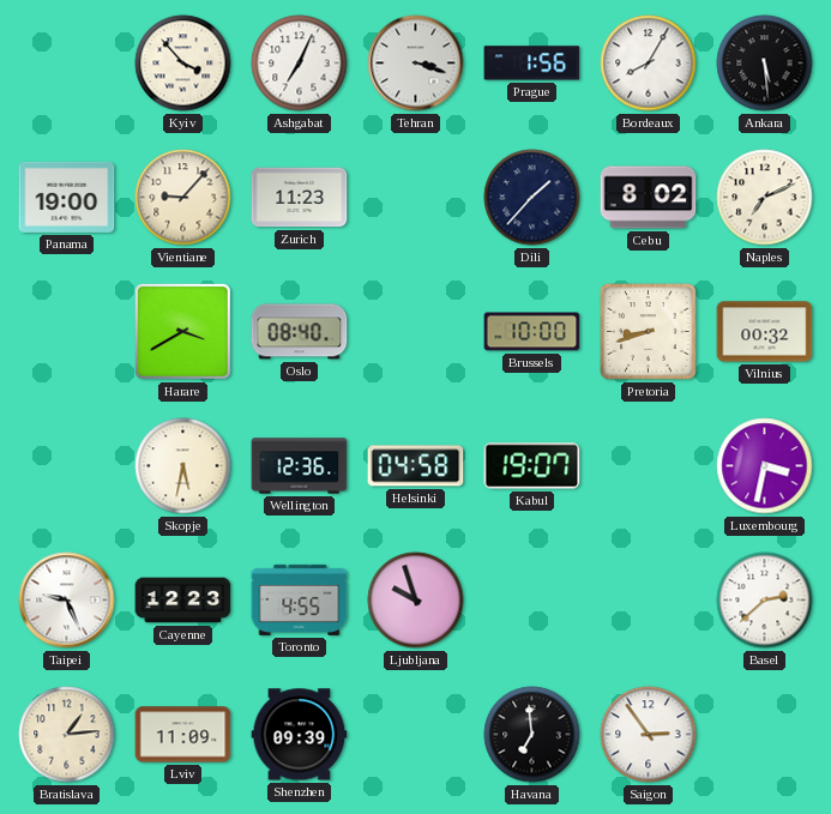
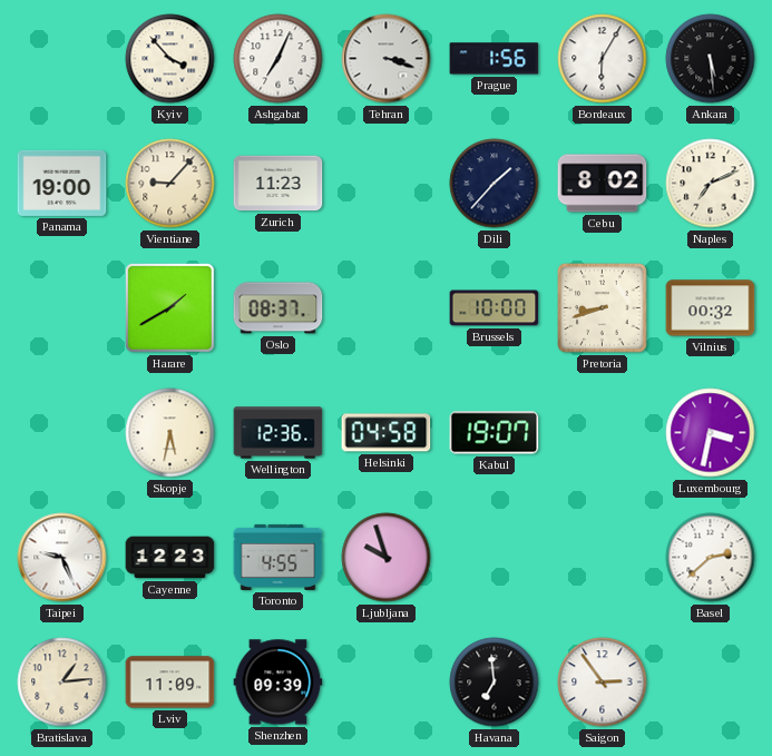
Bordeaux: 8:05 -> 6:05 (603, 59)
Harare: 3:40 -> 1:40 (169, 307)
Oslo: 08:40 -> 08:37 (278, 308)
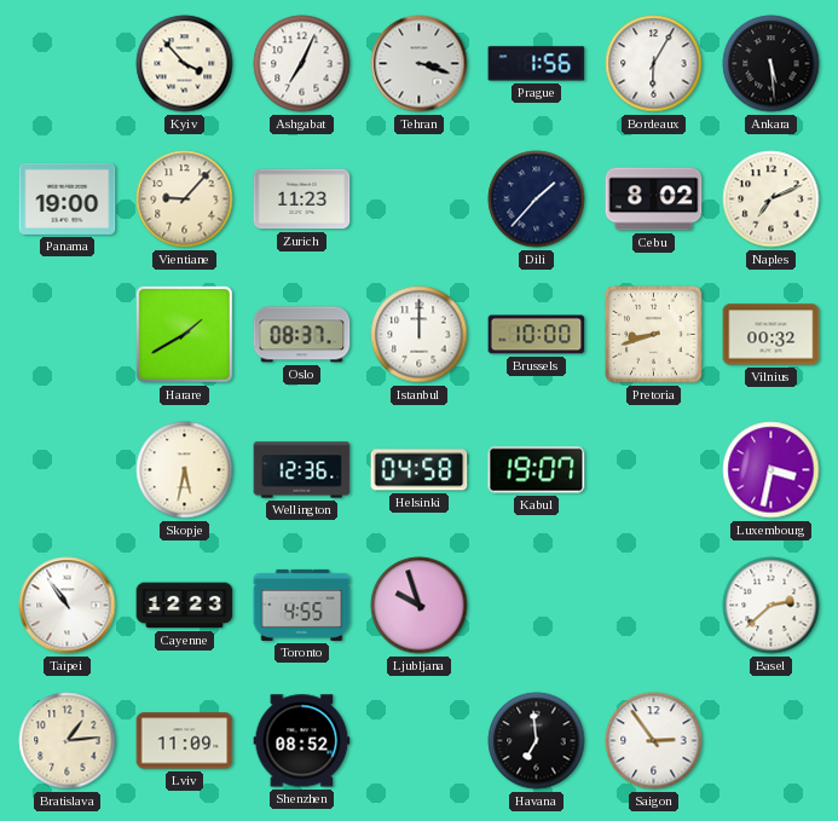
Istanbul: none -> 12:00 (420, 335)
Taipei: 9:26 -> 10:54 (68, 606)
Shenzhen: 09:39 -> 08:52 (302, 741)
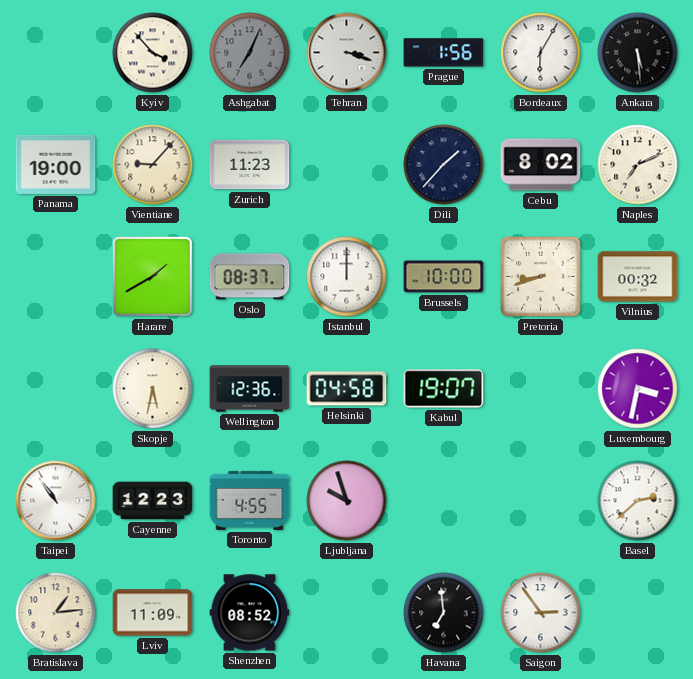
Ashgabat dial: white -> grey (250, 53)
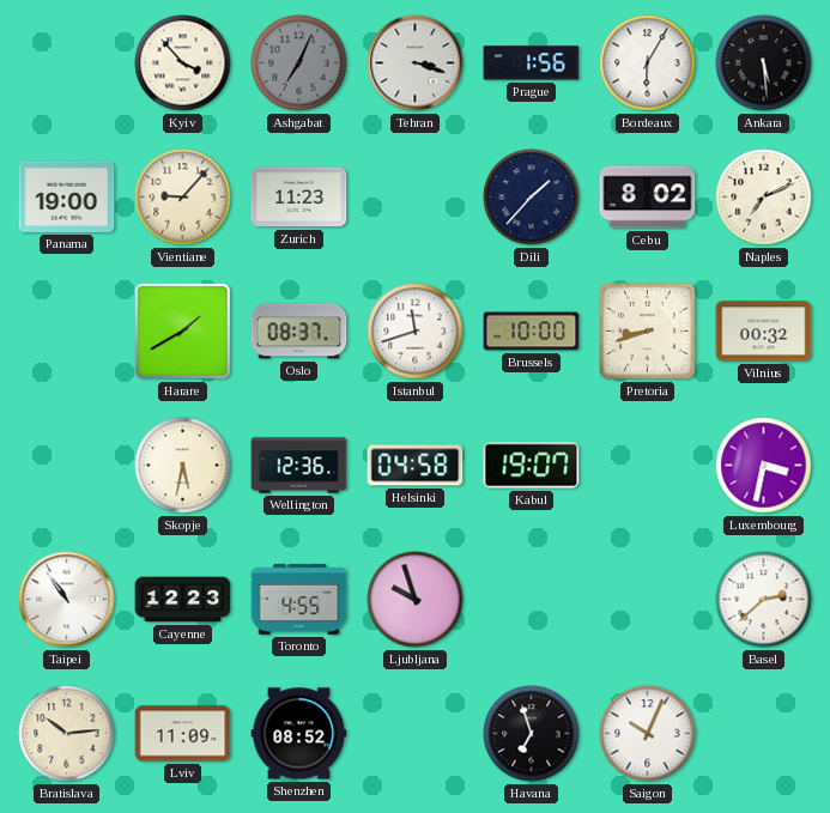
Istanbul: 12:00 -> 11:42 (416, 332)
Bratislava: 1:14 -> 10:14 (67, 734)
Havana: 6:59 -> 6:57 (532, 734)
Saigon: 2:54 -> 10:04 (648, 734)
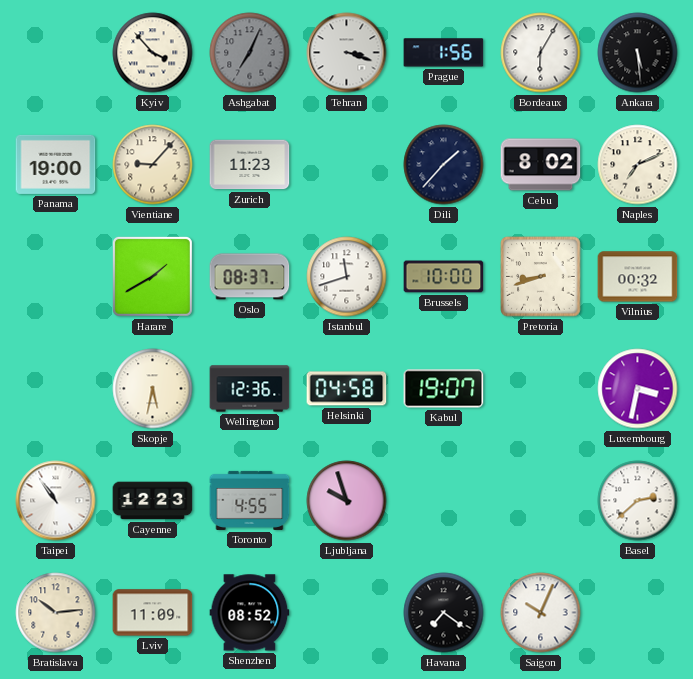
Havana: 6:57 -> 7:21 (444, 613)
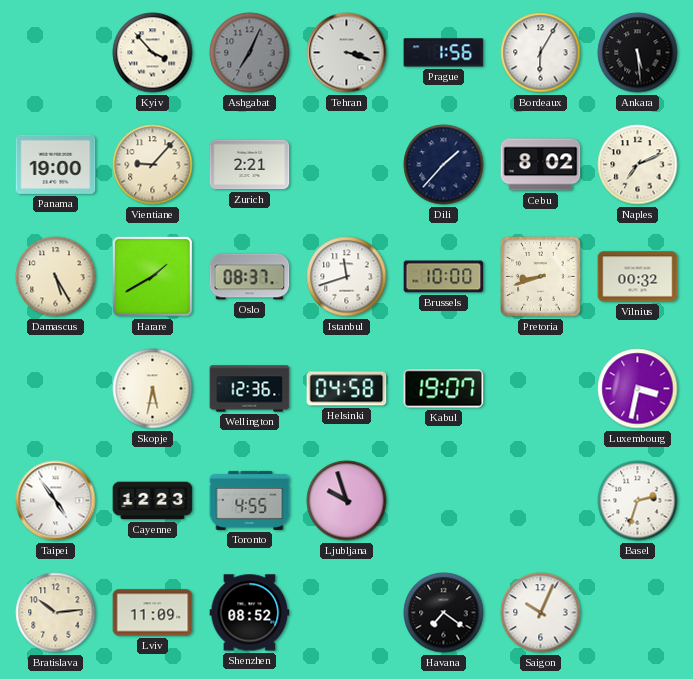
Zurich: 11:23 -> 2:21 (250, 165)
Damascus: none -> 5:25 (56, 277)
Taipei: 10:54 -> 4:54 (56, 501)
Basel: 2:38 -> 2:33 (638, 501)
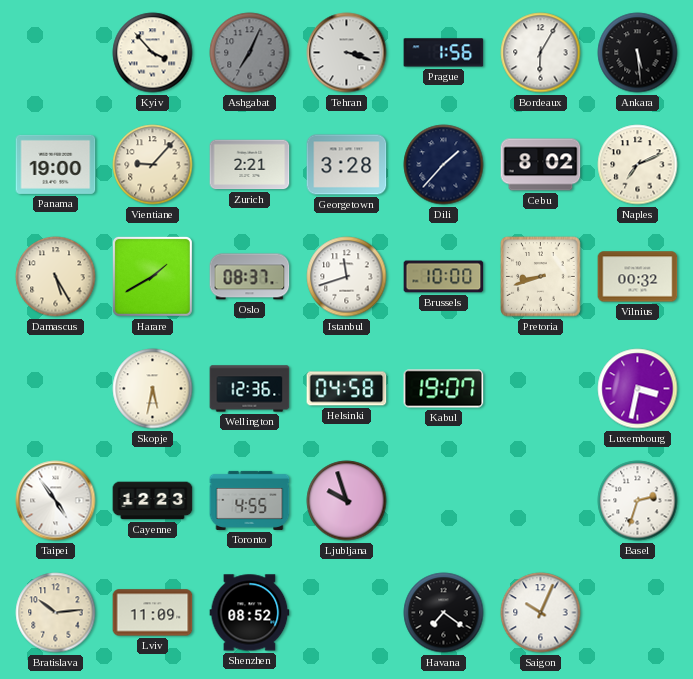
Georgetown: none -> 3:28 (347, 165)
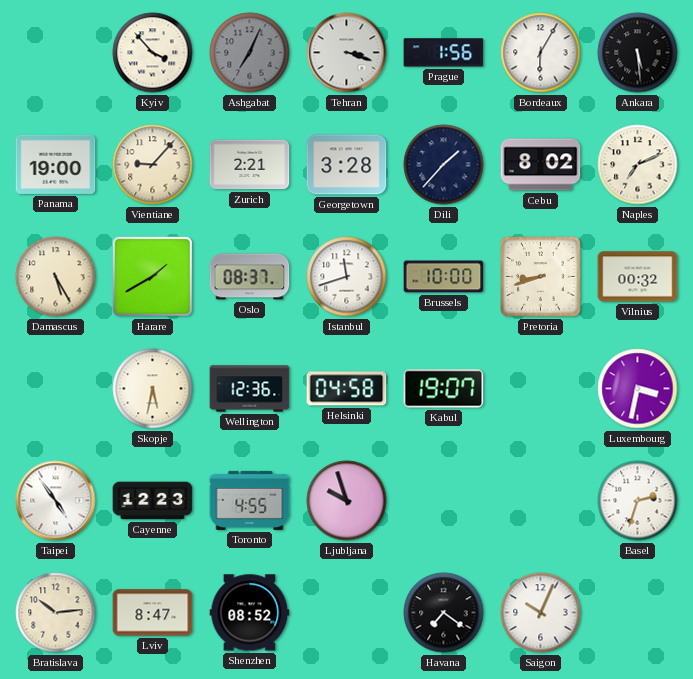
Lviv: 11:09 -> 8:47 (153, 613)
